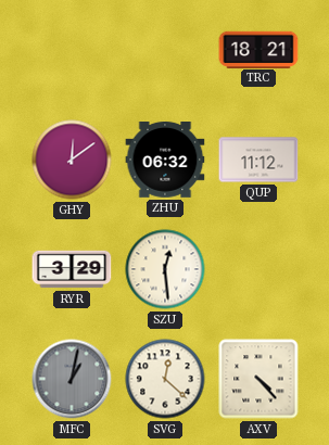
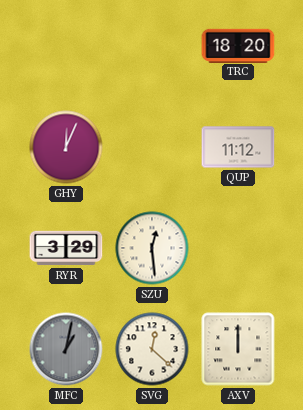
TRC: 18:21 -> 18:20 (238, 45)
GHY: 12:09 -> 12:04 (66, 147)
ZHU: 06:32 -> none (165, 161)
AXV: 4:23 -> 12:00 (238, 349)
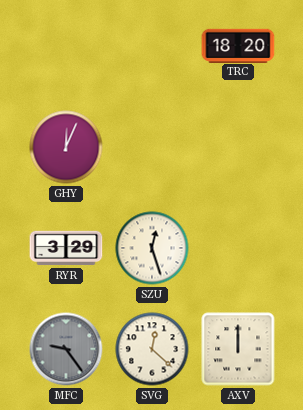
QUP: 11:12 -> none (238, 147)
SZU: 12:29 -> 12:27 (152, 248)
MFC: 1:02 -> 9:24 (66, 349)
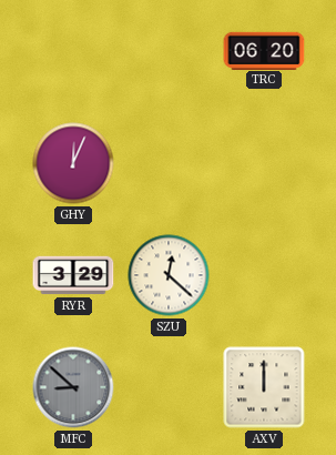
TRC: 18:20 -> 06:20 (264, 50)
SZU: 12:27 -> 12:22 (169, 275)
MFC: 9:24 -> 8:52 (73, 387)
SVG: 12:22 -> none (152, 349)
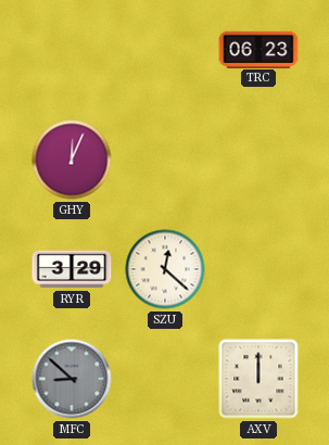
TRC: 06:20 -> 06:23 (258, 49)
